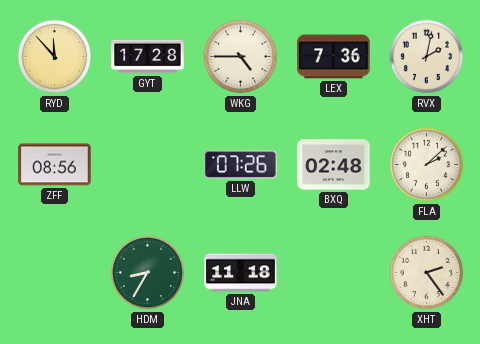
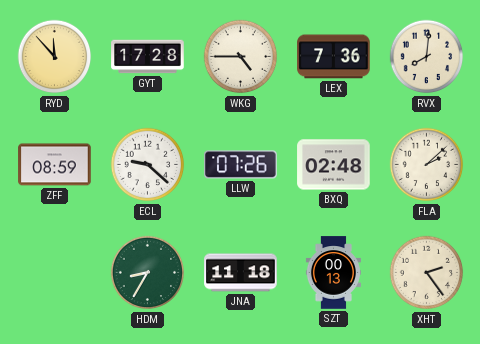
RVX: 2:02 -> 8:01 (427, 57)
ZFF: 08:56 -> 08:59 (55, 165)
ECL: none -> 9:22 (148, 165)
SZT: none -> 00:13 (333, 273)
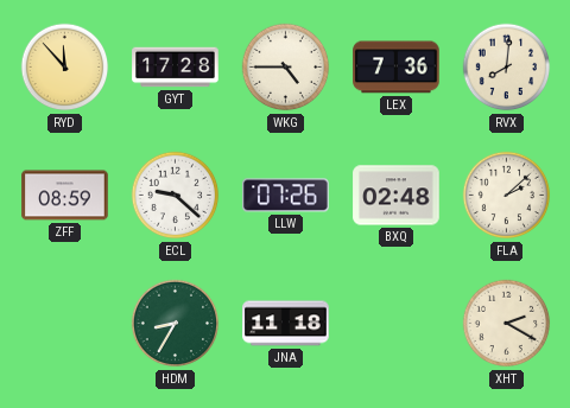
SZT: 00:13 -> none (333, 273)
XHT: 2:24 -> 2:20 (507, 324)
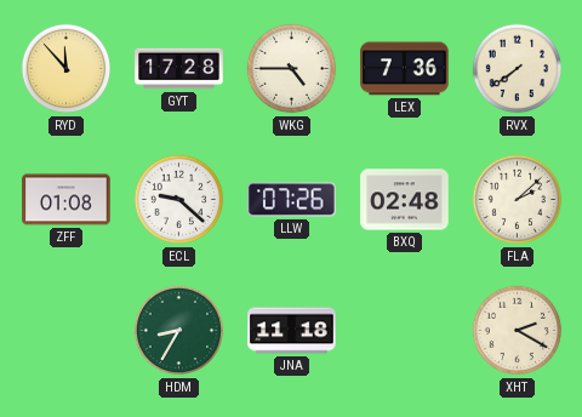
RVX: 8:01 -> 7:39 (518, 69)
ZFF: 08:59 -> 01:08 (67, 200)
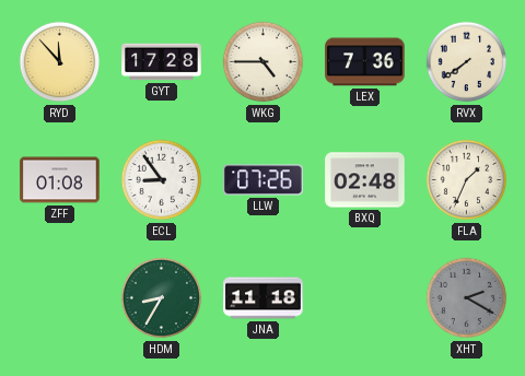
ECL: 9:22 -> 8:54 (162, 180)
FLA: 2:08 -> 1:34 (467, 180)
XHT dial: cream -> grey (467, 298)
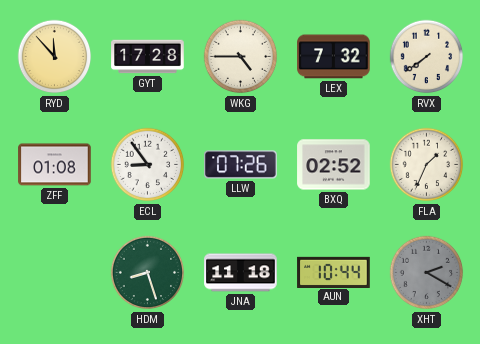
LEX: 7:36 -> 7:32 (334, 57)
BXQ: 02:48 -> 02:52 (334, 165)
HDM: 8:35 -> 8:27 (148, 273)
AUN: none -> 10:44 (334, 272)
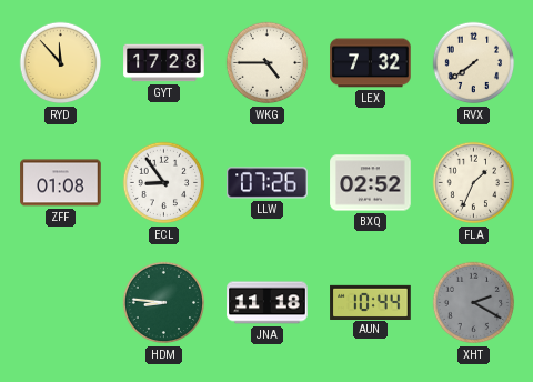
HDM: 8:27 -> 8:46 (164, 303)
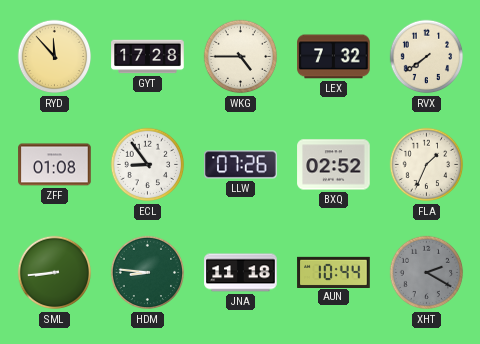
SML: none -> 8:44 (55, 273)
